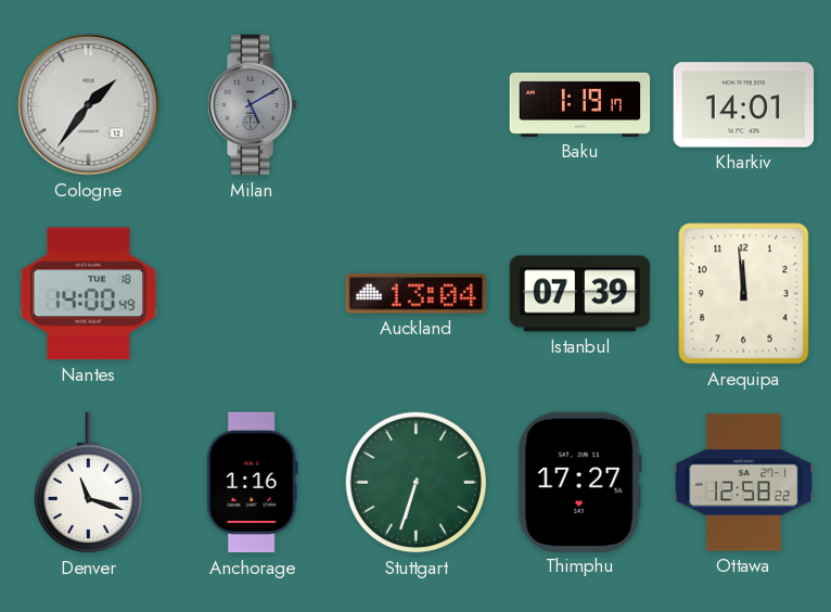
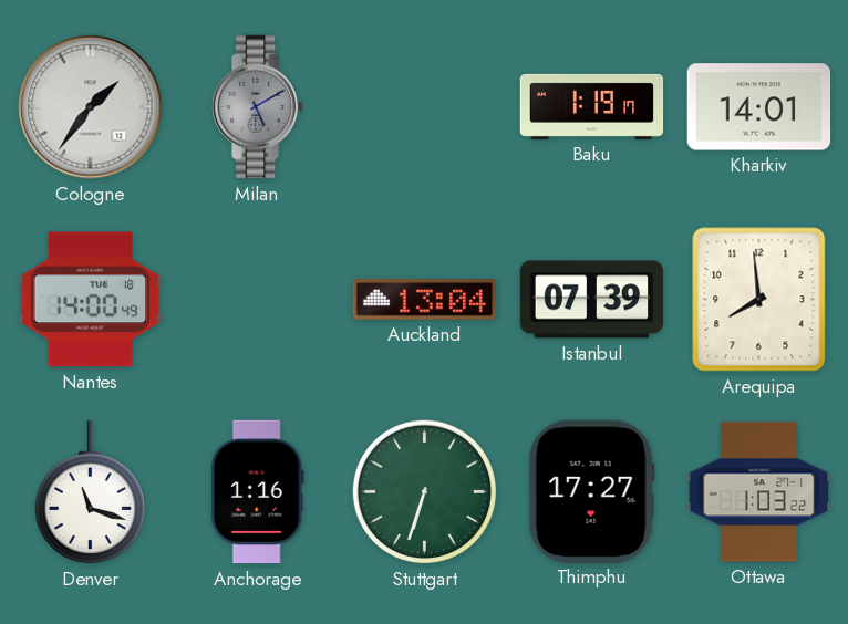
Arequipa: 11:59 -> 7:59 (759, 300)
Ottawa: 12:58 -> 1:03 (759, 492)
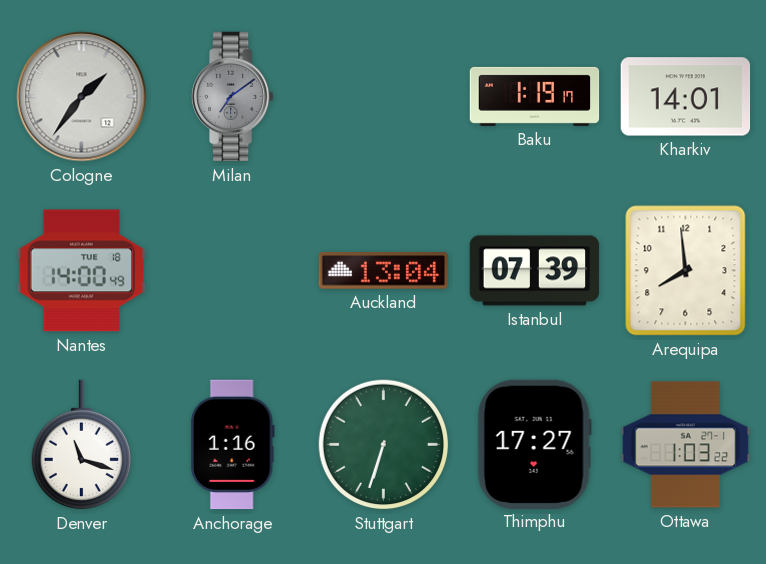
Milan: 5:10 -> 7:09 (233, 97)
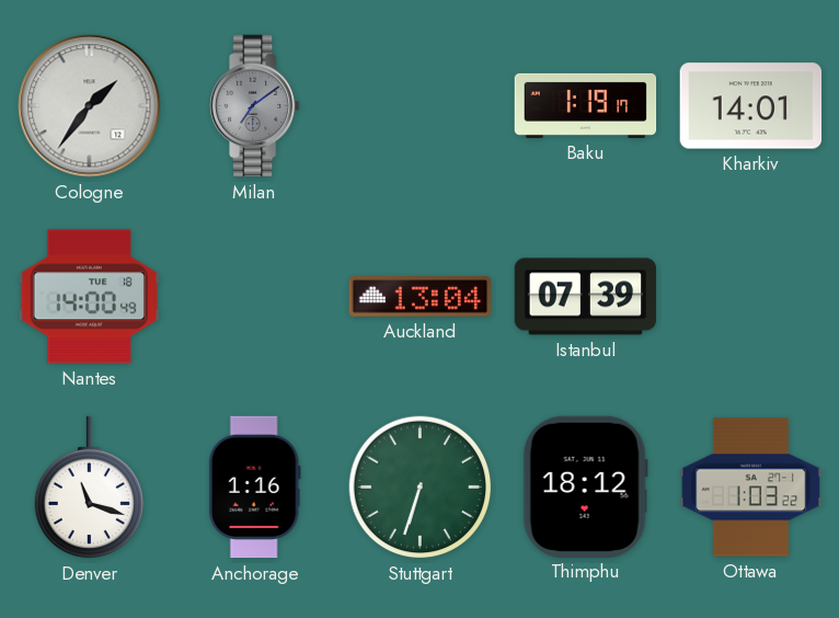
Arequipa: 7:59 -> none (686, 271)
Thimphu: 17:27 -> 18:12 (585, 487)
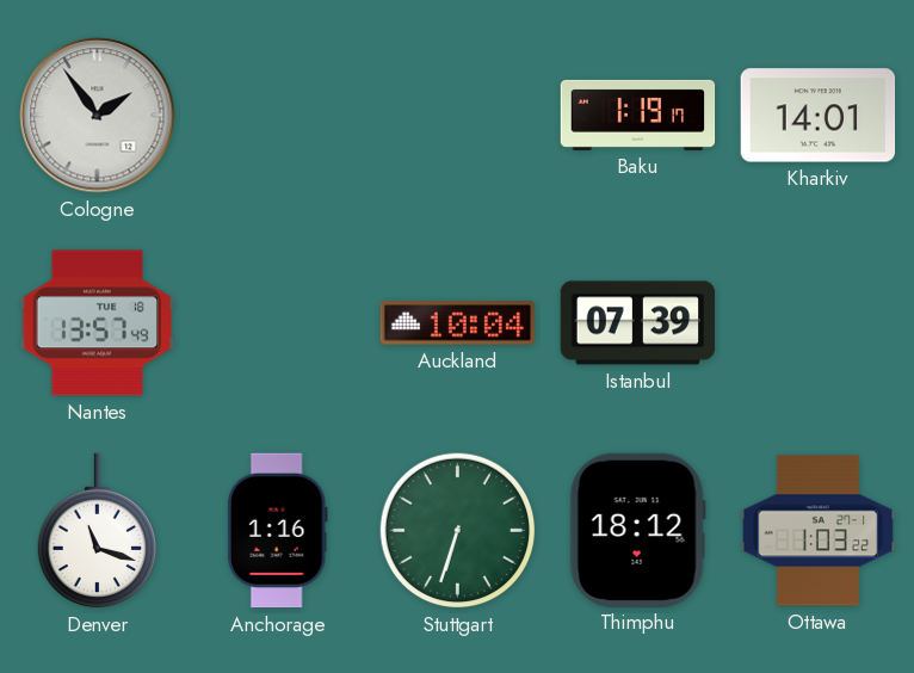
Cologne: 1:36 -> 1:54 (98, 116)
Milan: 7:09 -> none (255, 106)
Nantes: 14:00 -> 13:57 (97, 323)
Auckland: 13:04 -> 10:04 (458, 323)
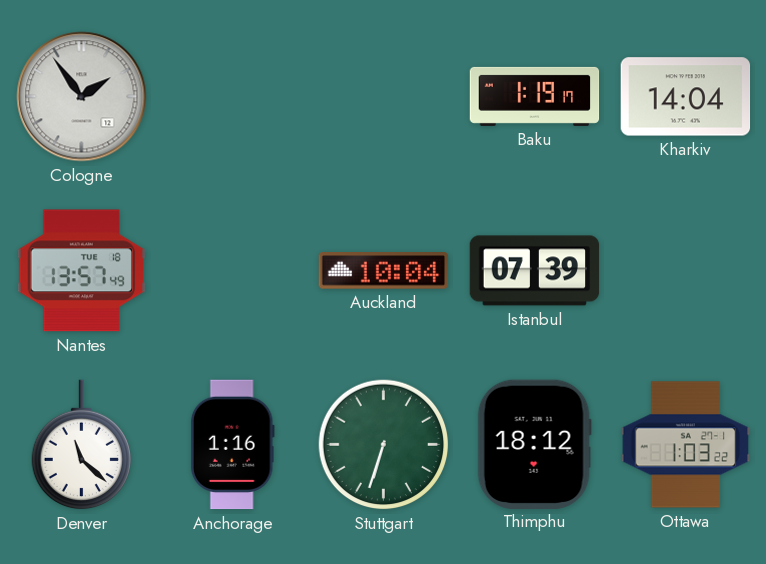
Kharkiv: 14:01 -> 14:04 (686, 97)
Denver: 11:18 -> 11:22 (81, 445)
